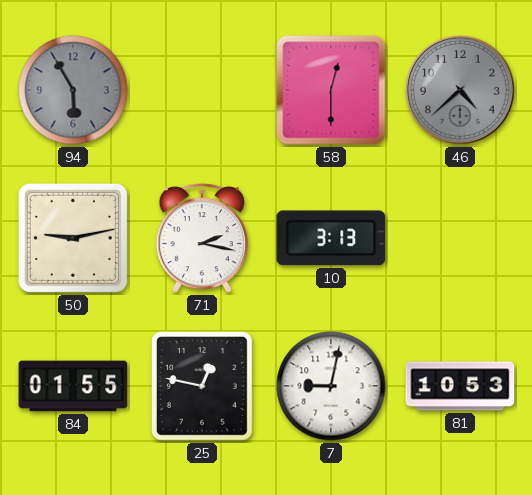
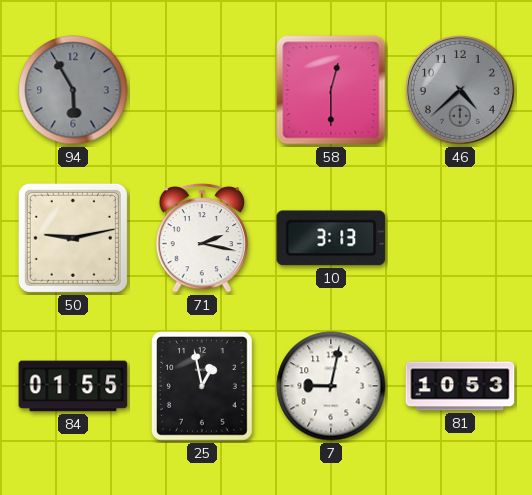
25: 12:47 -> 12:58 (203, 387)
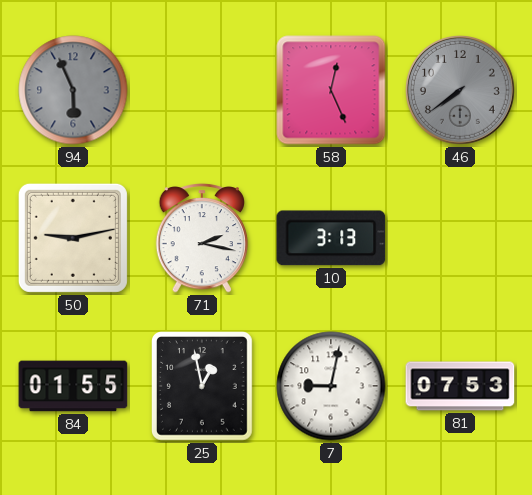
94: 5:55 -> 5:56 (73, 90)
58: 12:30 -> 12:26 (331, 90)
46: 4:38 -> 7:39 (460, 90)
81: 10:53 -> 07:53 (460, 386)
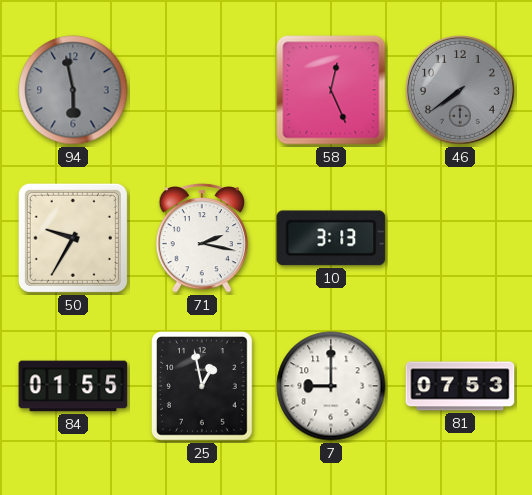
94: 5:56 -> 5:58 (73, 90)
50: 9:13 -> 9:35 (73, 238)
7: 9:02 -> 9:00 (331, 386)
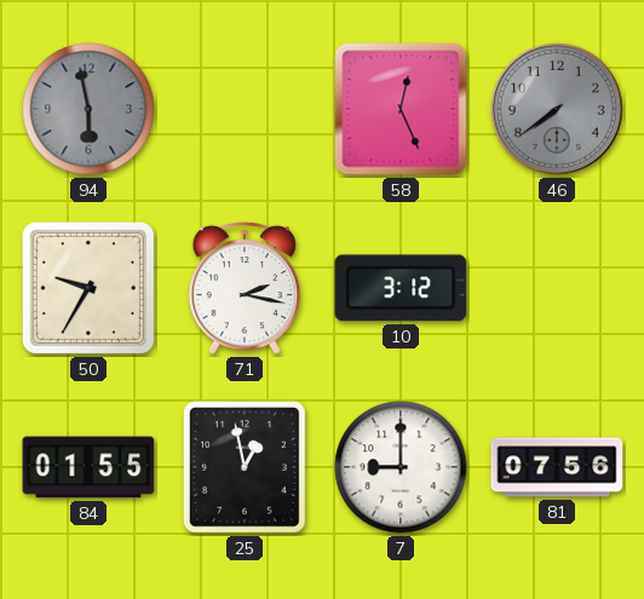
10: 3:13 -> 3:12 (401, 288)
81: 07:53 -> 07:56 (557, 467)
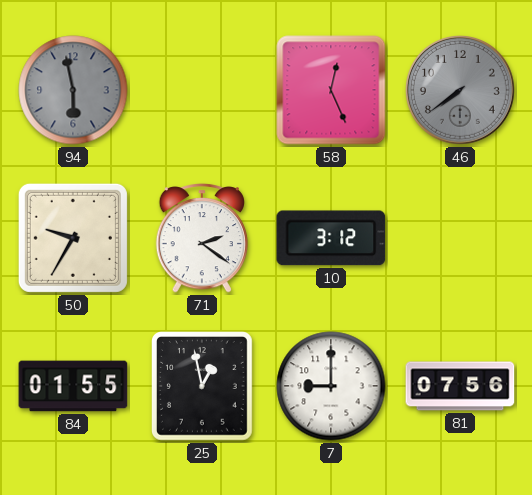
71: 2:17 -> 2:21 (202, 238)
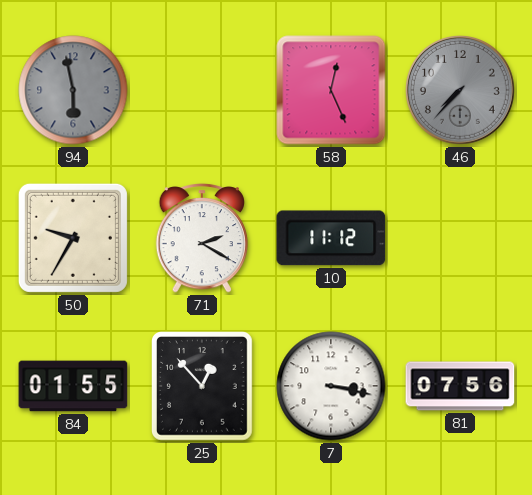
46: 7:39 -> 7:37 (460, 90)
71: 2:21 -> 2:20 (202, 238)
10: 3:12 -> 11:12 (331, 238)
25: 12:58 -> 12:53 (203, 387)
7: 9:00 -> 3:17 (331, 386)
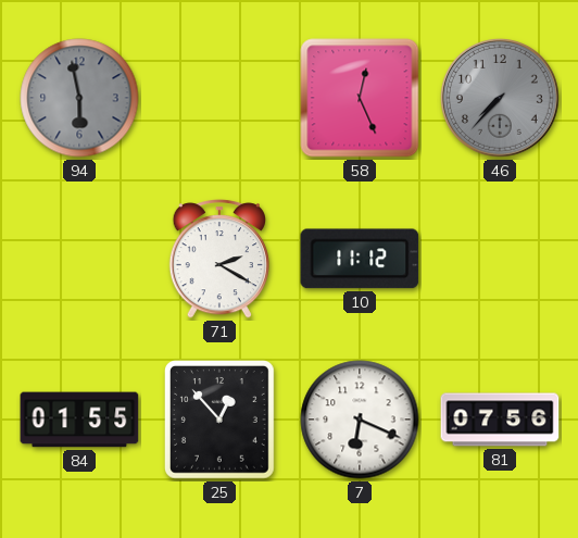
50: 9:35 -> none (73, 238)
7: 3:17 -> 6:19 (360, 420)
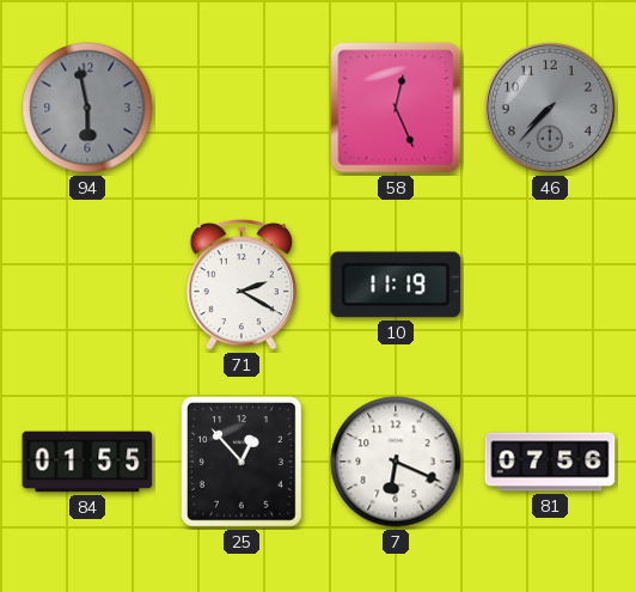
10: 11:12 -> 11:19 (396, 285)
